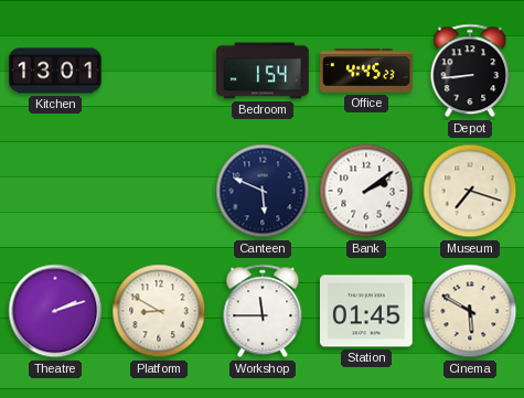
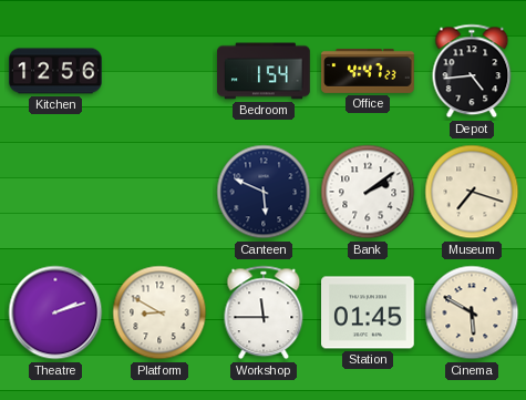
Kitchen: 13:01 -> 12:56 (55, 71)
Office: 4:45 -> 4:47 (368, 72)
Depot: 8:44 -> 4:44 (472, 71)
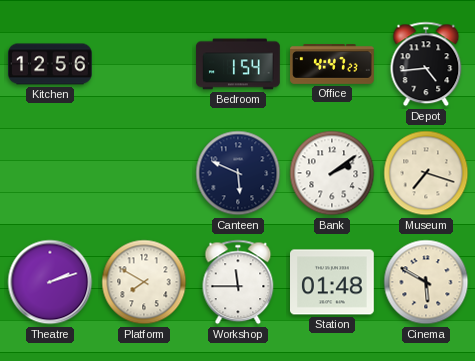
Platform: 8:50 -> 7:50 (144, 282)
Station: 01:45 -> 01:48 (332, 282)
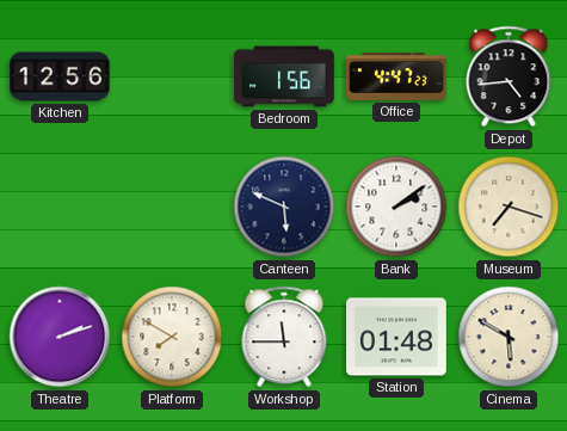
Bedroom: 1:54 -> 1:56 (284, 76)
